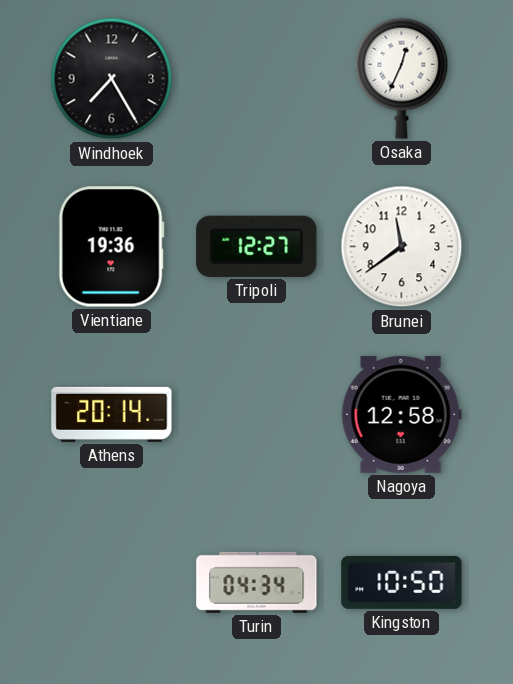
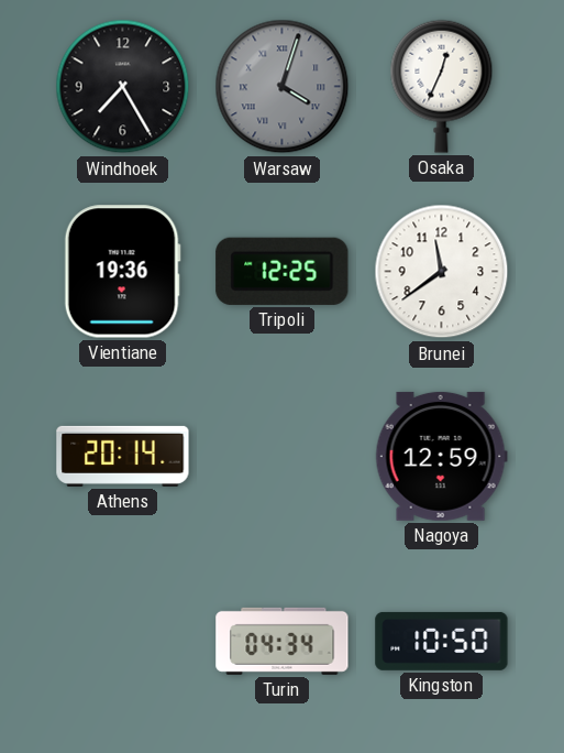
Warsaw: none -> 4:03 (283, 87)
Tripoli: 12:27 -> 12:25 (283, 271)
Nagoya: 12:58 -> 12:59 (441, 456)
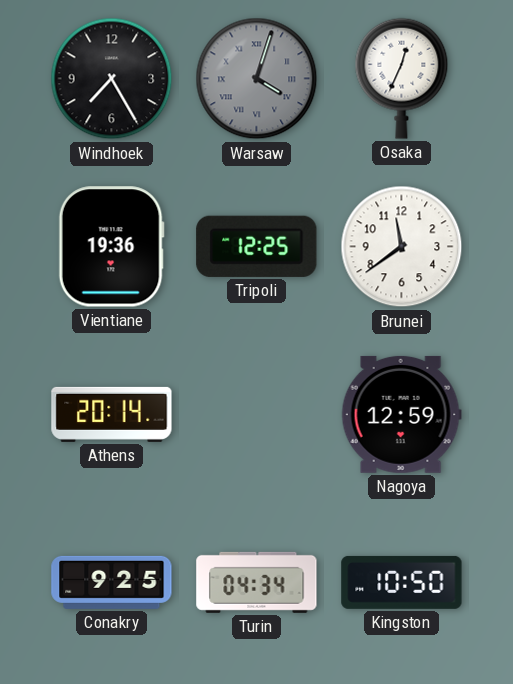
Conakry: none -> 9:25 (112, 582)
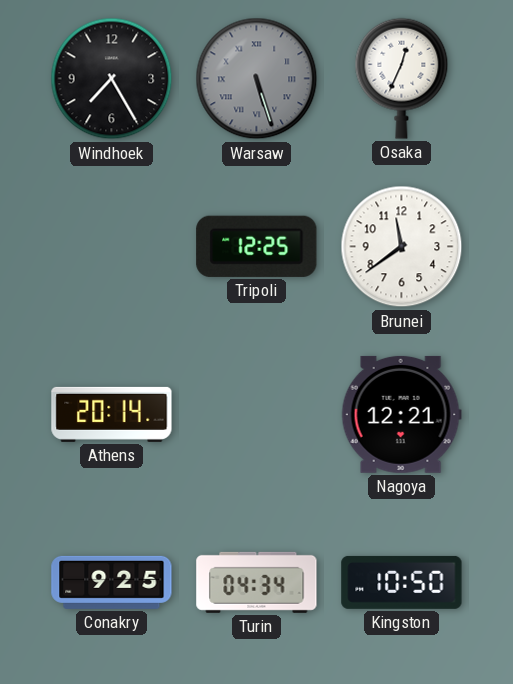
Warsaw: 4:03 -> 5:27 (257, 79)
Vientiane: 19:36 -> none (111, 247)
Nagoya: 12:59 -> 12:21 (401, 414)
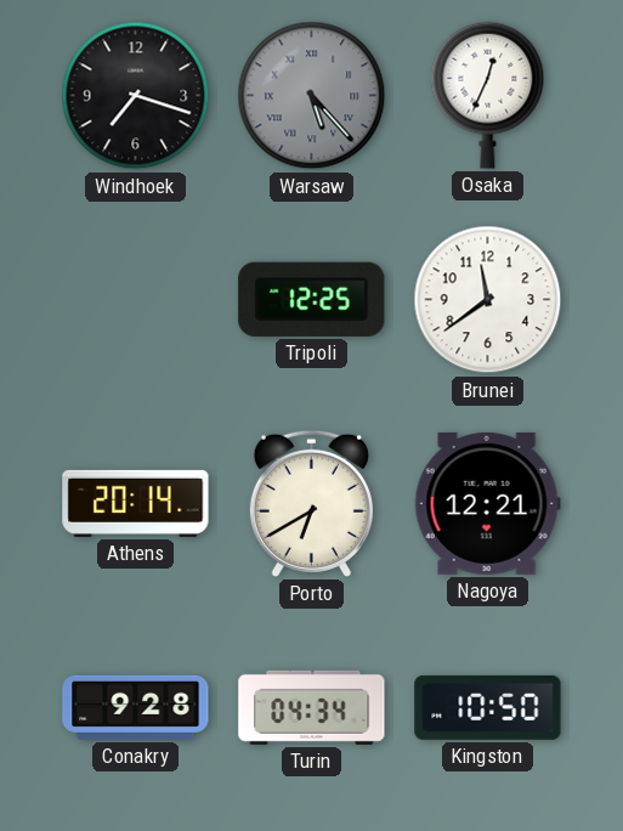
Windhoek: 7:25 -> 7:18 (136, 96)
Warsaw: 5:27 -> 5:23 (312, 96)
Porto: none -> 6:40 (311, 503)
Conakry: 9:25 -> 9:28 (136, 707)
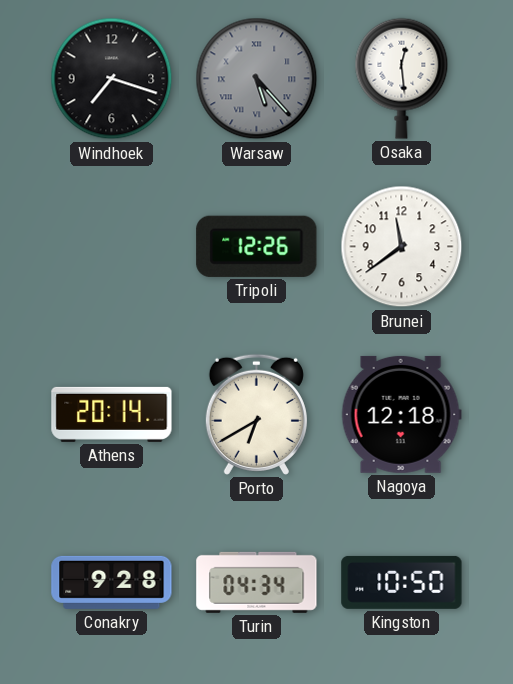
Osaka: 12:34 -> 12:29 (402, 78)
Tripoli: 12:25 -> 12:26 (257, 246)
Nagoya: 12:21 -> 12:18 (401, 414)
